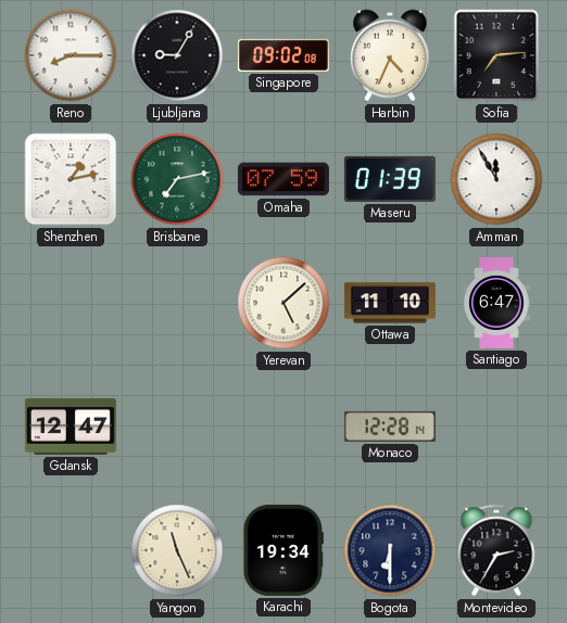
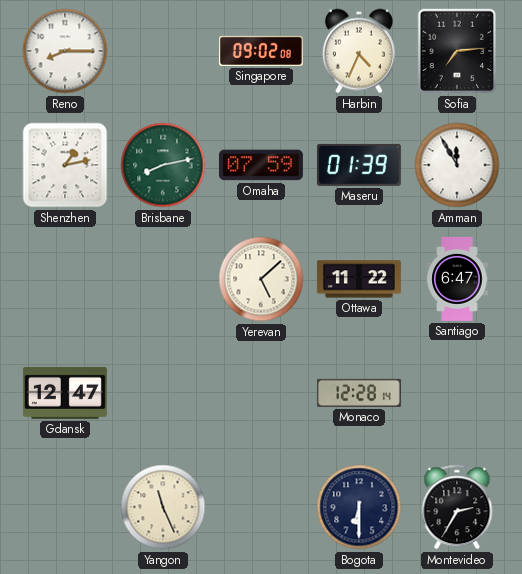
Ljubljana: 9:05 -> none (177, 55)
Brisbane: 7:13 -> 8:13 (163, 165)
Ottawa: 11:10 -> 11:22 (359, 279)
Karachi: 19:34 -> none (283, 550)
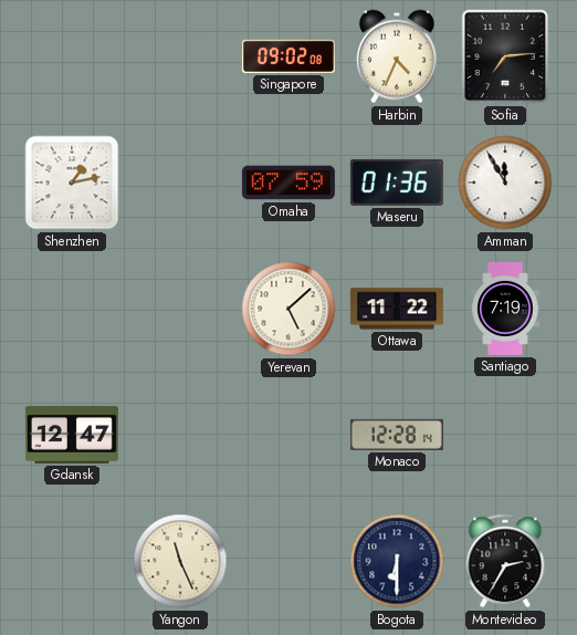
Reno: 8:15 -> none (65, 51)
Brisbane: 8:13 -> none (163, 165)
Maseru: 01:39 -> 01:36 (397, 183)
Santiago: 6:47 -> 7:19 (505, 309)
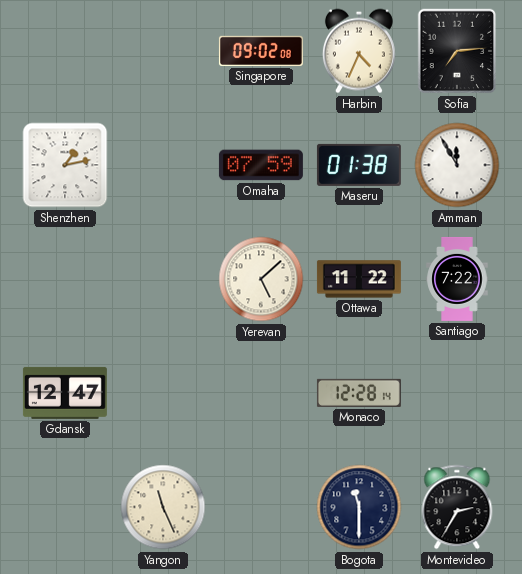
Maseru: 01:36 -> 01:38 (359, 165)
Santiago: 7:19 -> 7:22 (457, 279)
Bogota: 6:30 -> 11:30 (359, 507)
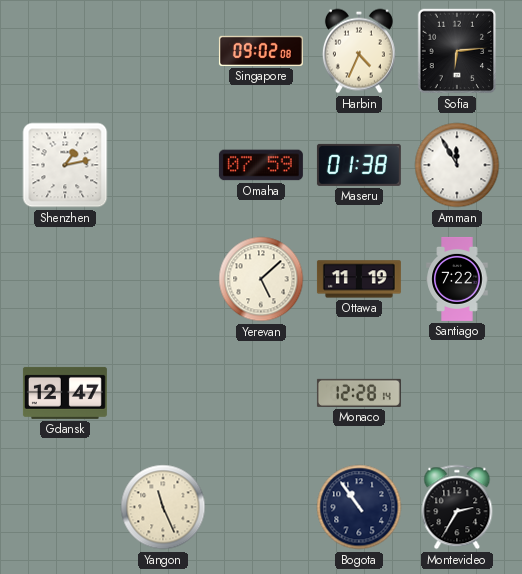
Sofia: 7:14 -> 6:14 (457, 51)
Ottawa: 11:22 -> 11:19 (359, 279)
Bogota: 11:30 -> 10:54 (359, 507)
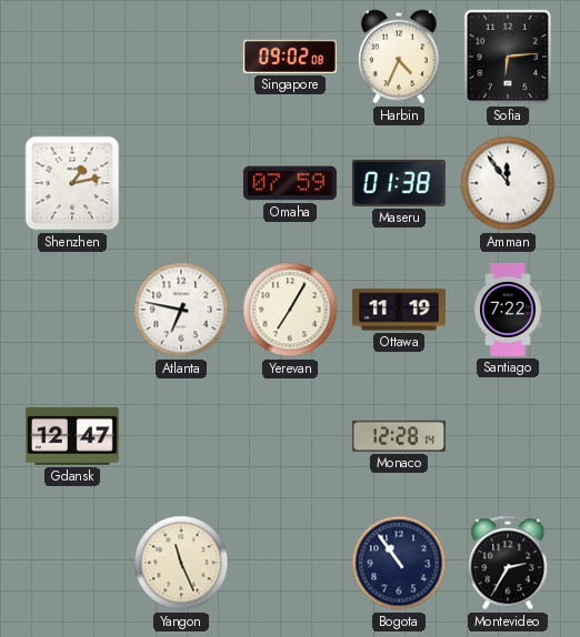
Amman: 11:55 -> 11:54 (508, 183)
Atlanta: none -> 6:47 (181, 310)
Yerevan: 5:08 -> 7:05 (290, 310)
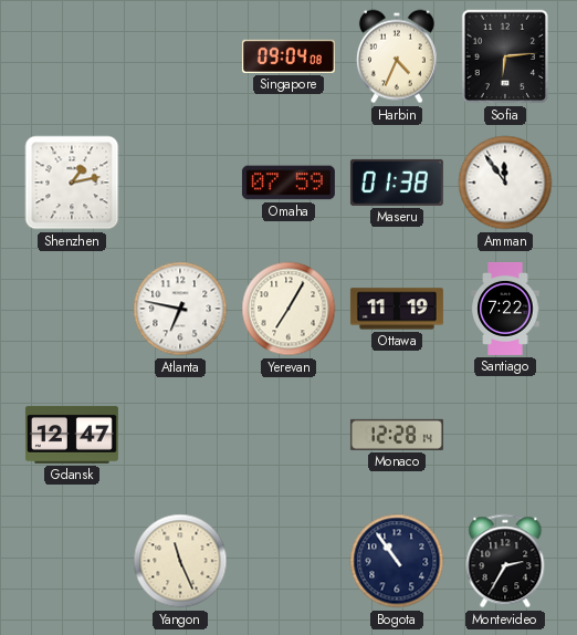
Singapore: 09:02 -> 09:04 (288, 56)
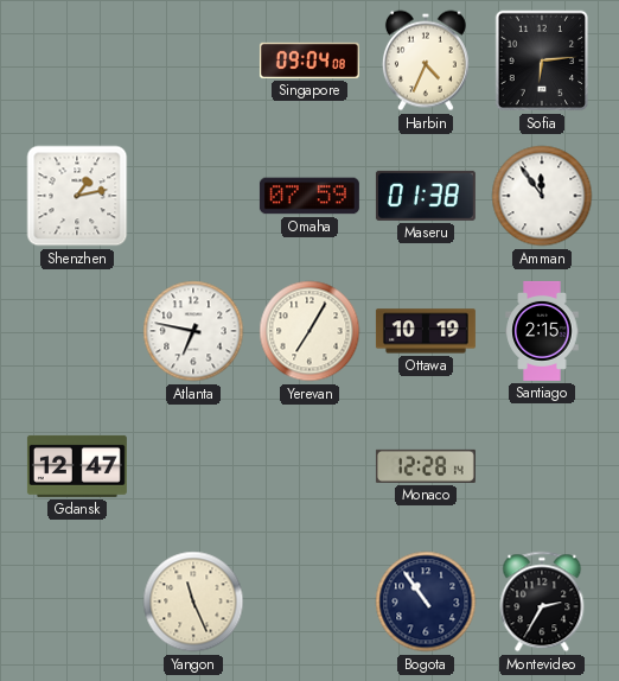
Ottawa: 11:19 -> 10:19 (426, 331)
Santiago: 7:22 -> 2:15 (542, 331)
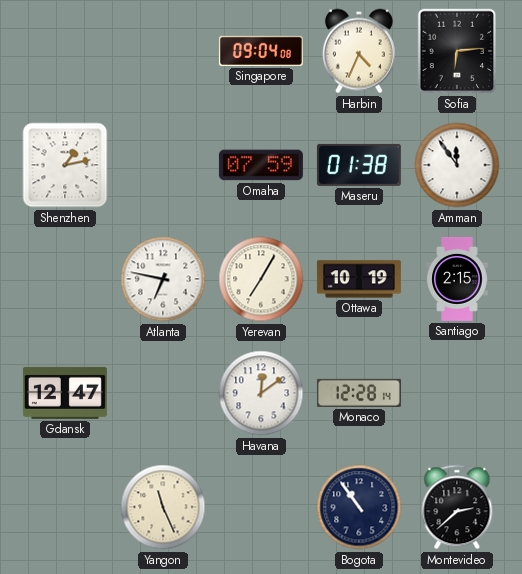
Havana: none -> 12:09 (261, 393)
Montevideo: 2:35 -> 2:38 (457, 507)
